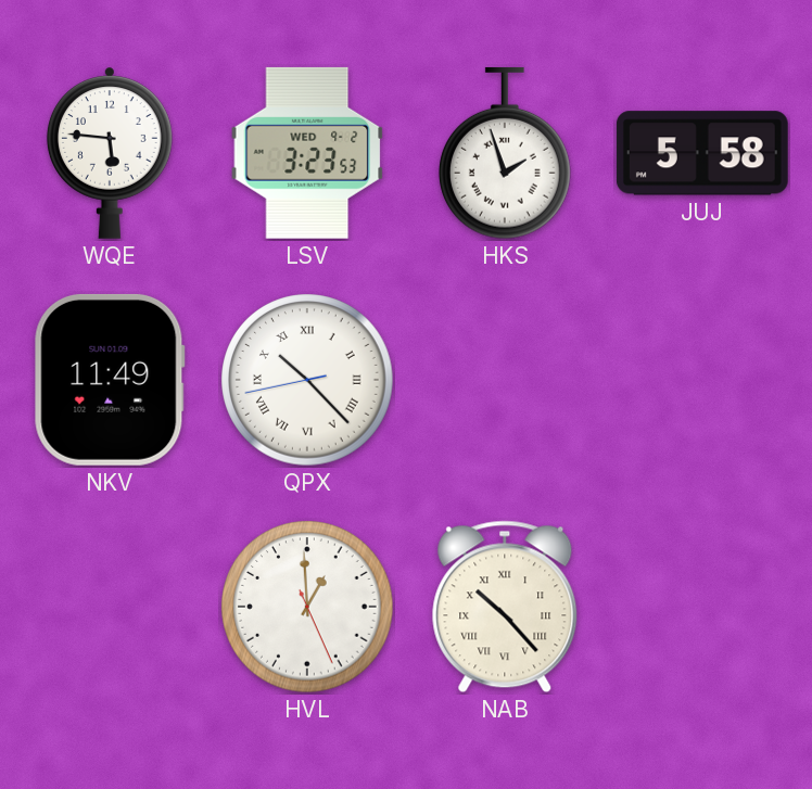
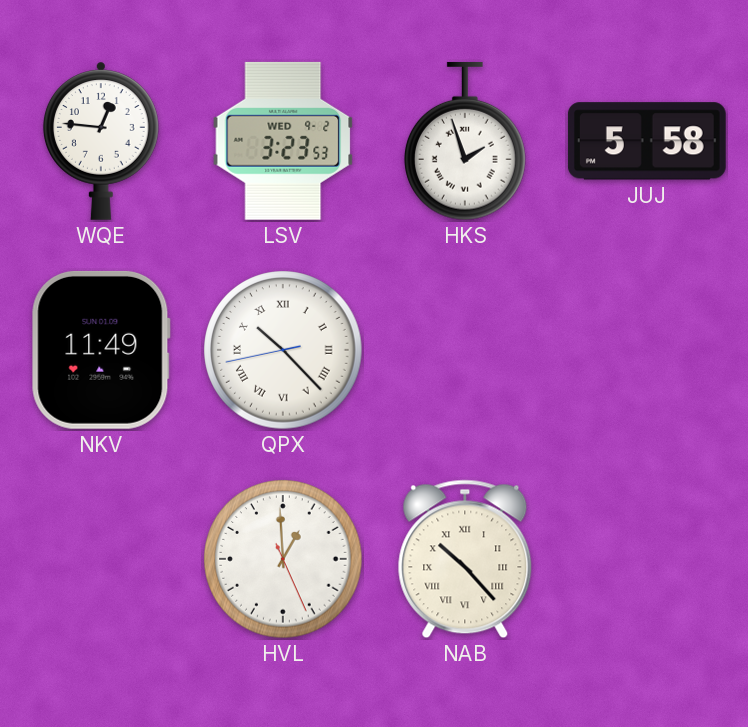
WQE: 5:46 -> 12:46 (101, 141)
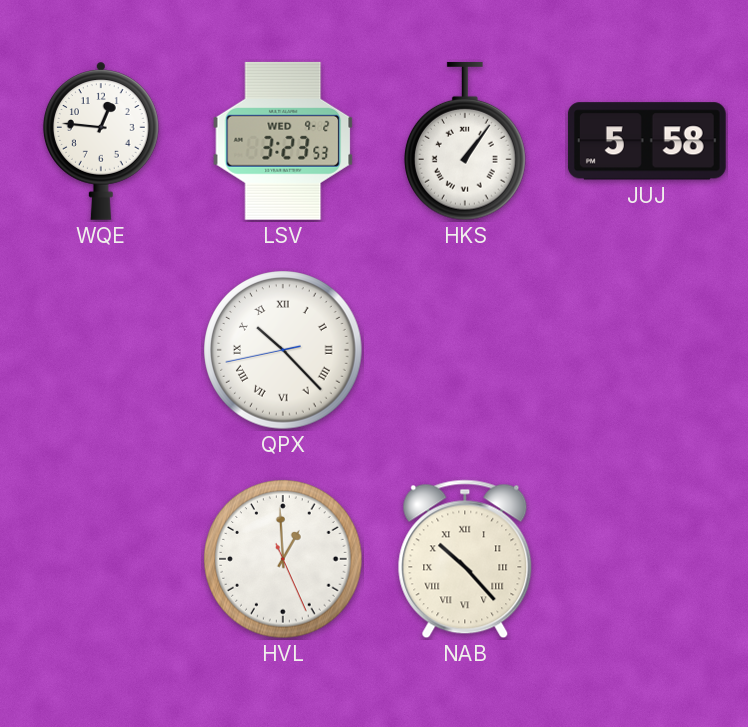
HKS: 1:57 -> 1:06 (466, 141)
NKV: 11:49 -> none (101, 350)
